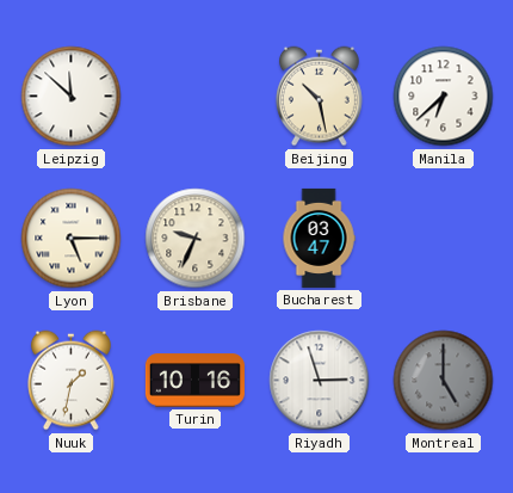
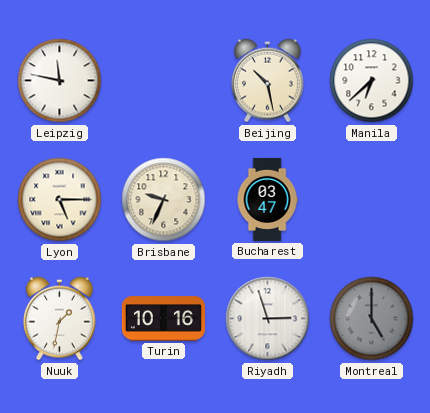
Leipzig: 11:52 -> 11:47 (60, 81)
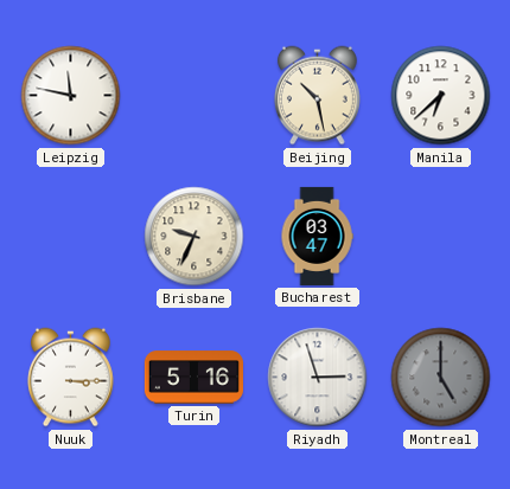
Lyon: 5:15 -> none (60, 200)
Nuuk: 1:32 -> 3:15 (70, 378)
Turin: 10:16 -> 5:16 (193, 378)
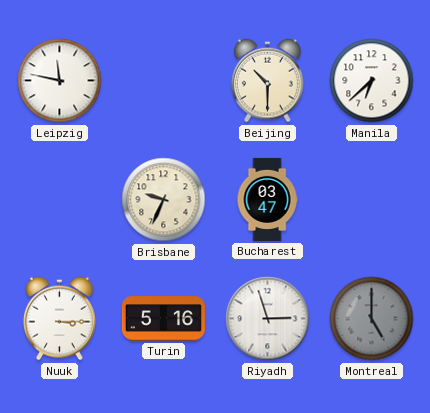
Beijing: 10:28 -> 10:30 (267, 81)
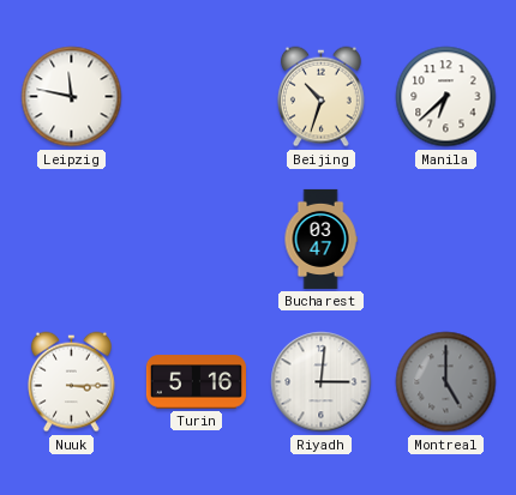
Beijing: 10:30 -> 10:33 (320, 97)
Brisbane: 9:34 -> none (164, 200)
Riyadh: 2:57 -> 3:01 (322, 382)
